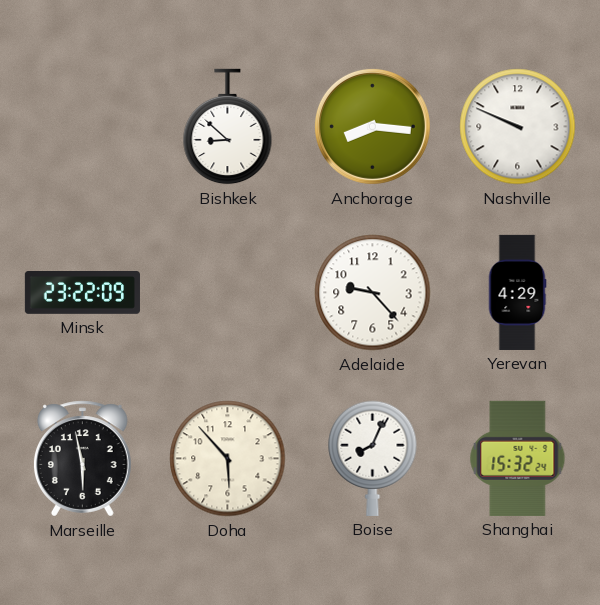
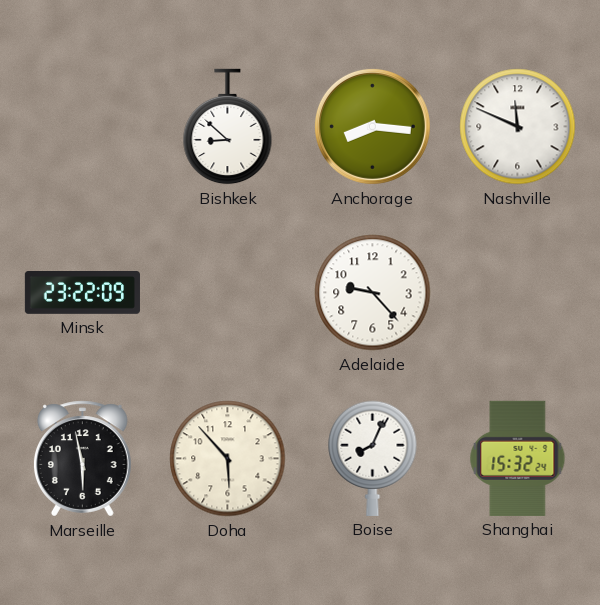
Nashville: 9:49 -> 11:49 (518, 127)
Yerevan: 4:29 -> none (517, 292)
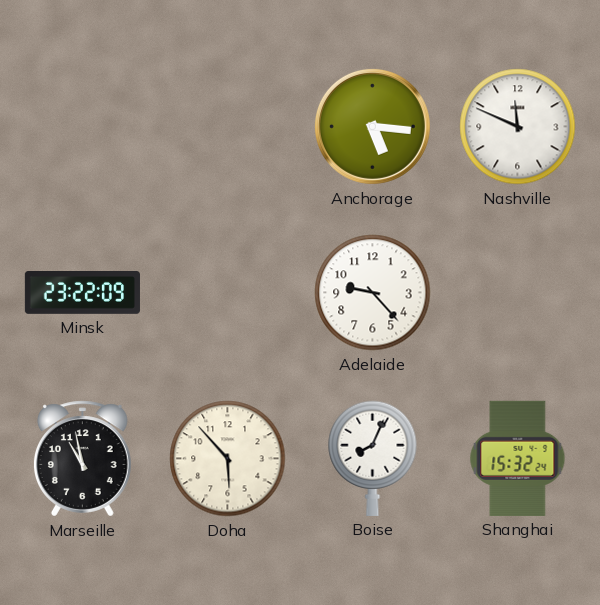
Bishkek: 8:52 -> none (228, 127)
Anchorage: 8:16 -> 5:16 (372, 126)
Marseille: 5:58 -> 10:58 (82, 459)
